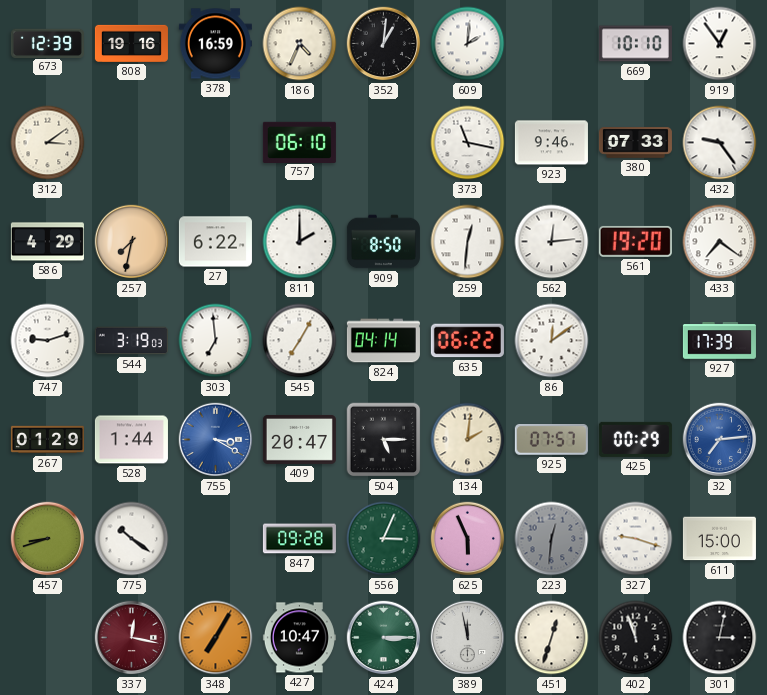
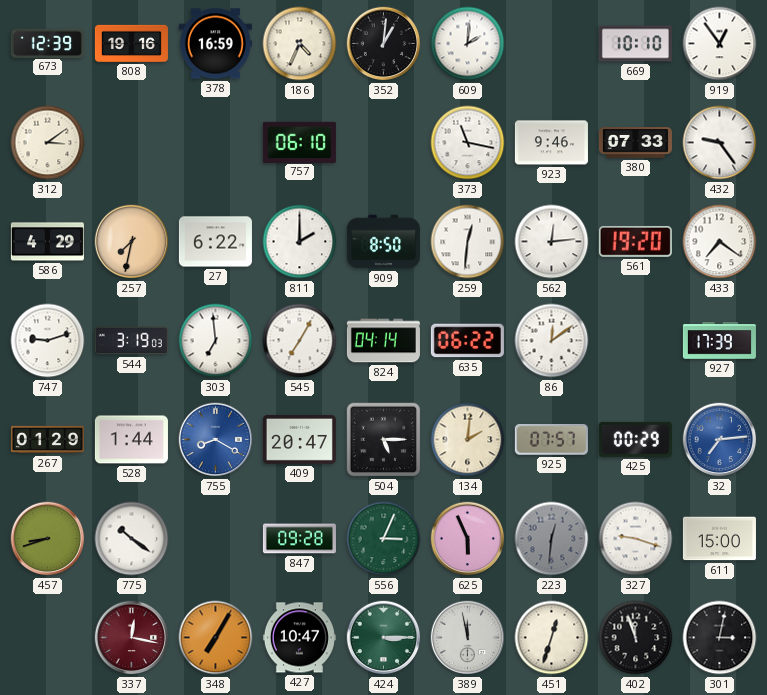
755: 3:20 -> 8:20 (216, 440)
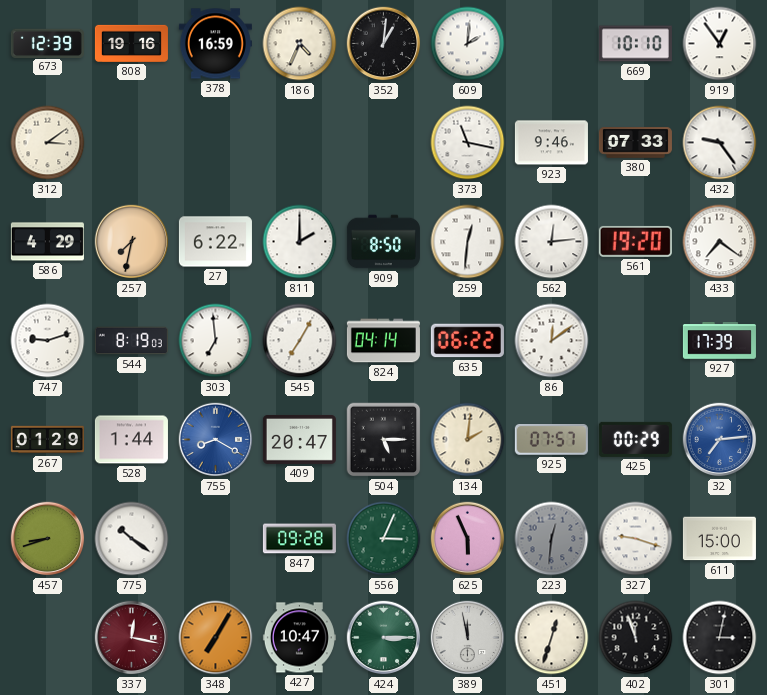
757: 06:10 -> none (299, 142)
544: 3:19 -> 8:19 (131, 341)
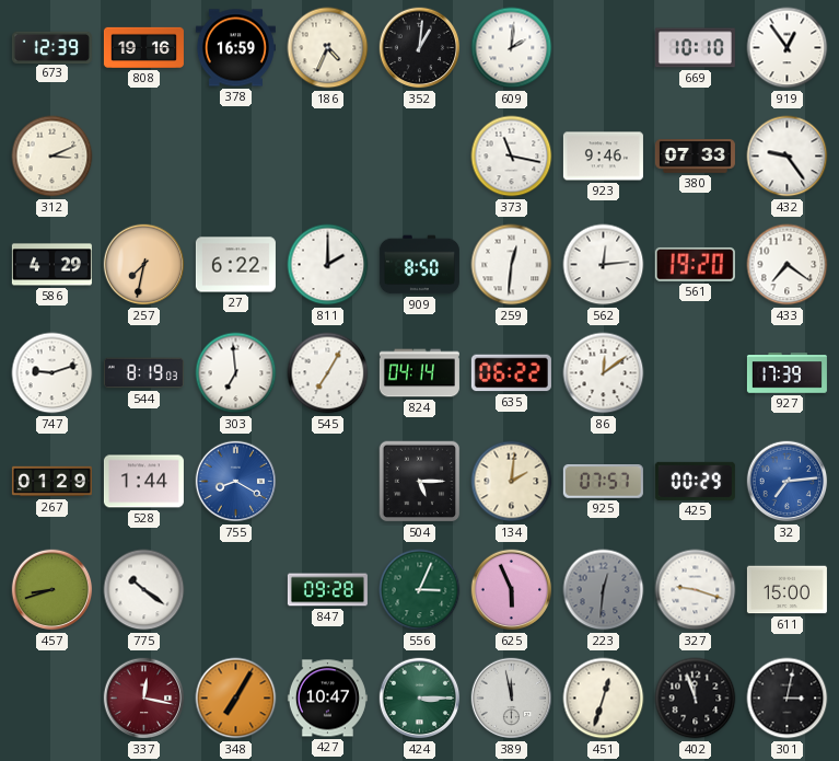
312: 3:09 -> 3:11 (53, 157)
409: 20:47 -> none (299, 439)
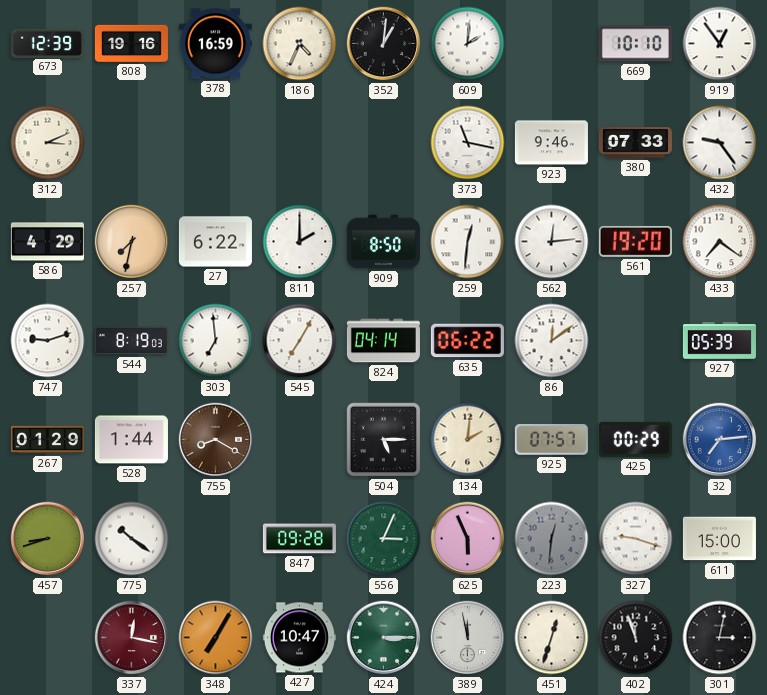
927: 17:39 -> 05:39 (719, 341)
755 dial: blue -> brown (216, 440)
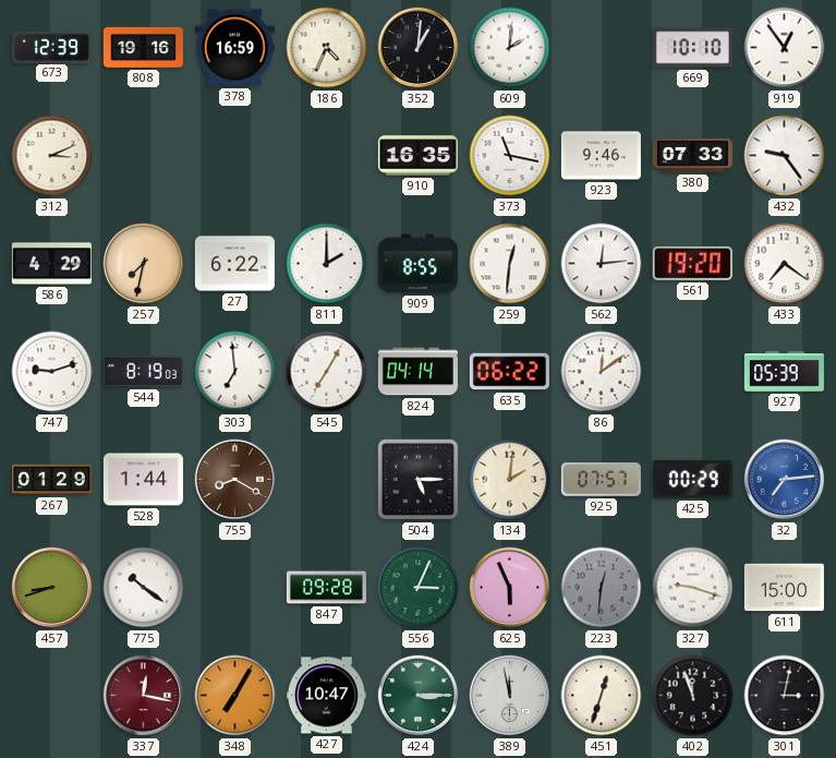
910: none -> 16:35 (417, 156)
909: 8:50 -> 8:55 (417, 264)
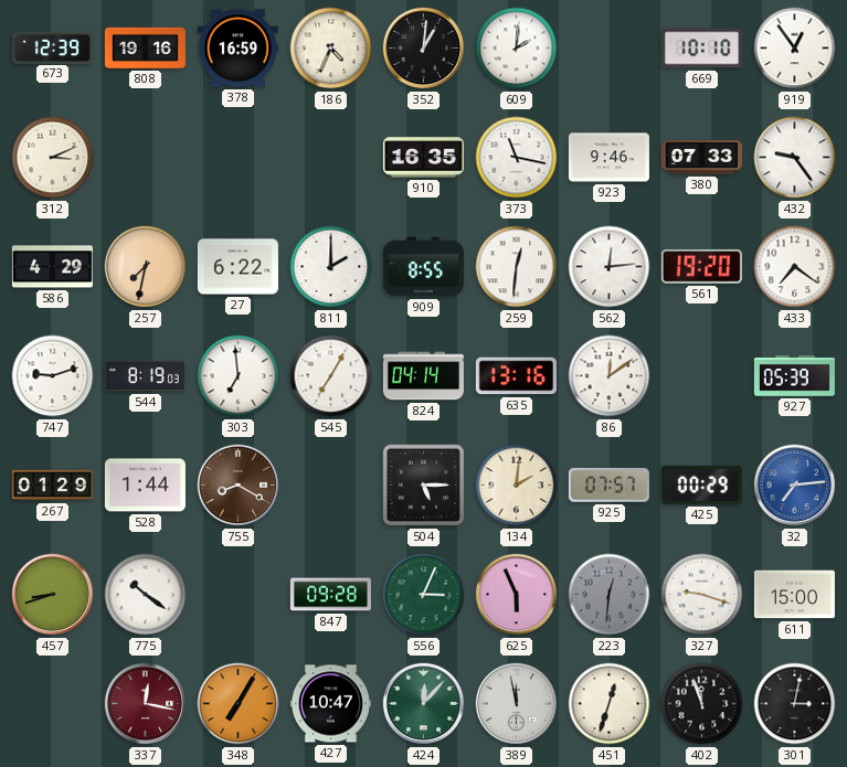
635: 06:22 -> 13:16 (516, 376)
424: 3:15 -> 12:07 (424, 704)
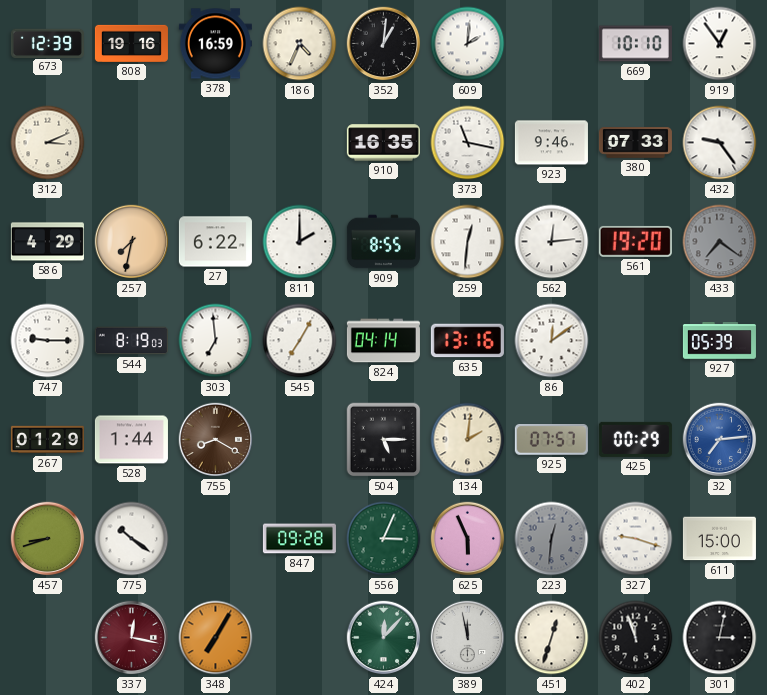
433 dial: white -> grey (720, 242)
747: 9:12 -> 9:15 (48, 341)
427: 10:47 -> none (330, 704)
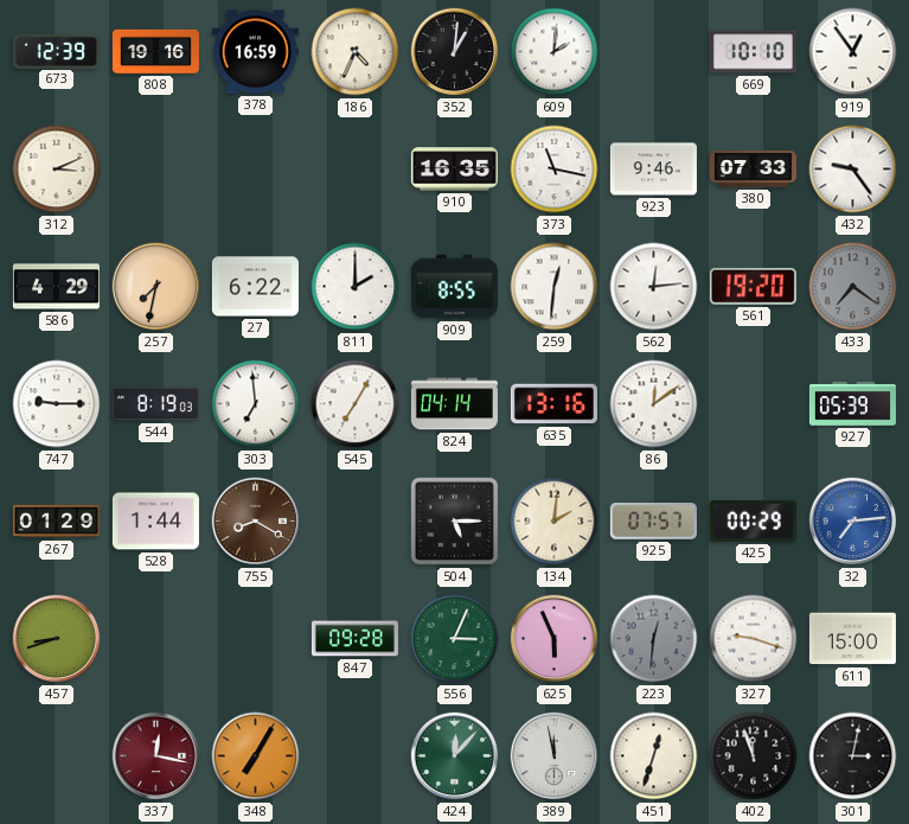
775: 10:21 -> none (132, 539)
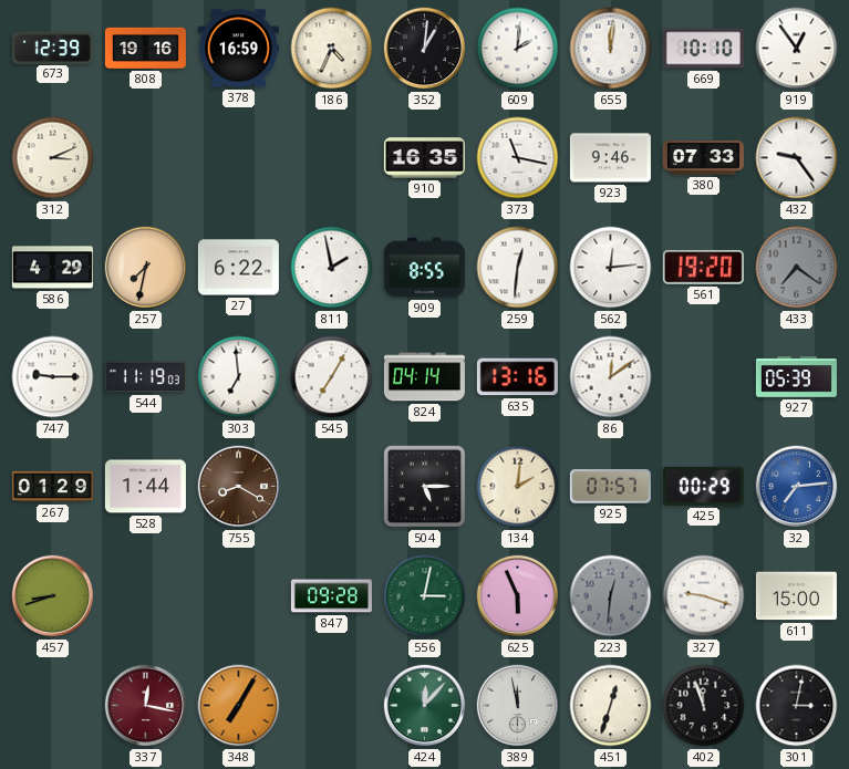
655: none -> 12:01 (611, 49)
811: 2:00 -> 1:58 (332, 268)
544: 8:19 -> 11:19 (145, 377)
556: 3:04 -> 3:02 (425, 596)
